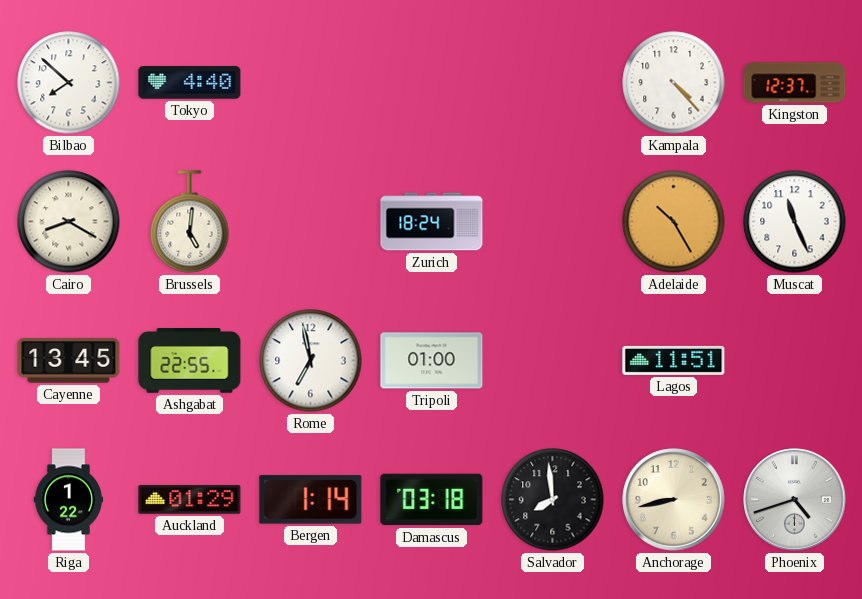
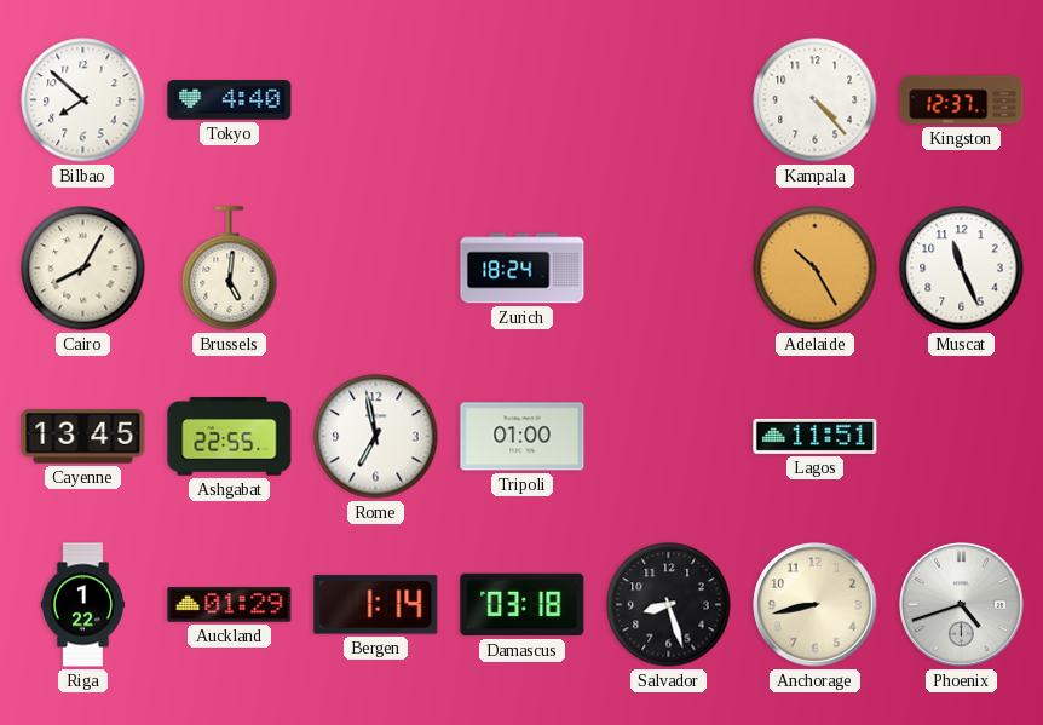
Cairo: 8:20 -> 8:05 (83, 269)
Salvador: 7:59 -> 8:27 (669, 605)
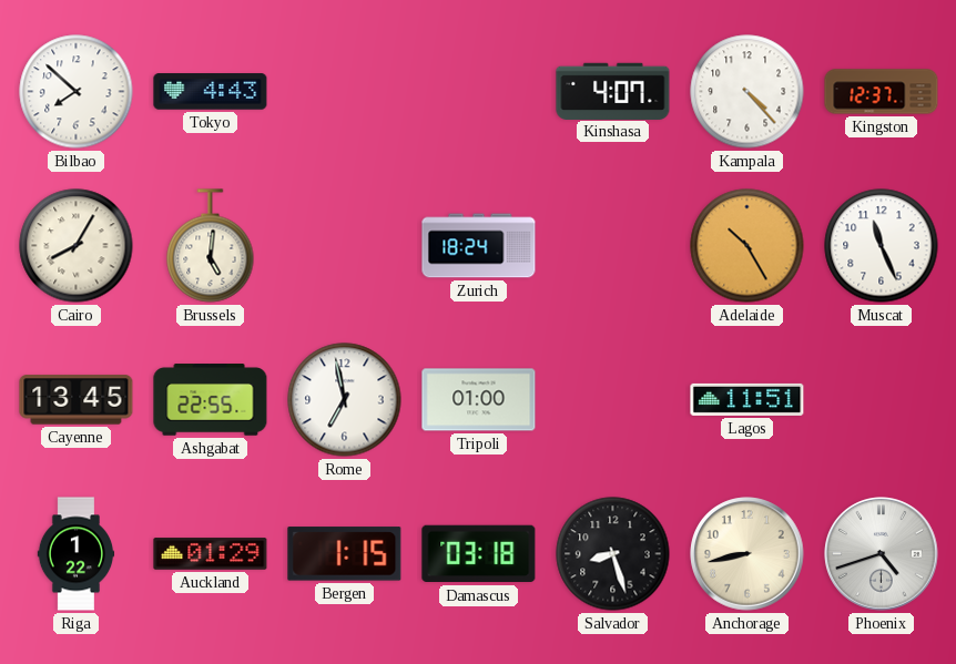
Tokyo: 4:40 -> 4:43 (211, 92)
Kinshasa: none -> 4:07 (613, 91)
Bergen: 1:14 -> 1:15 (345, 554)
